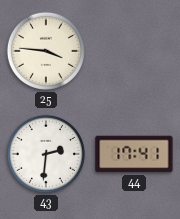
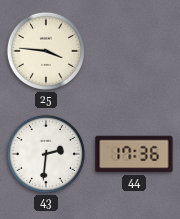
44: 17:41 -> 17:36 (134, 154)
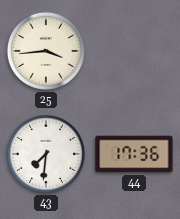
25: 3:46 -> 3:44 (46, 51)
43: 2:31 -> 7:31 (46, 154)
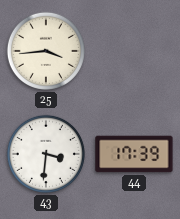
43: 7:31 -> 3:31 (46, 154)
44: 17:36 -> 17:39 (134, 154)
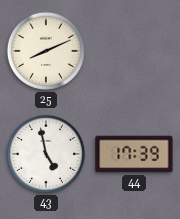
25: 3:44 -> 8:11 (46, 51)
43: 3:31 -> 4:58 (46, 154)
